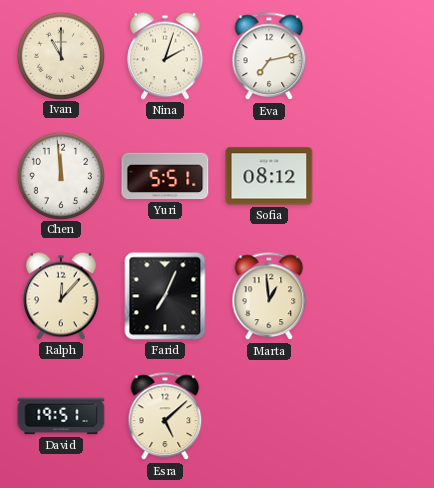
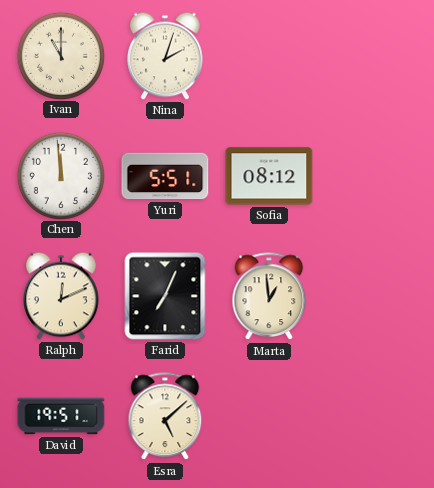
Eva: 7:13 -> none (269, 57)
Ralph: 12:07 -> 12:11 (61, 296)
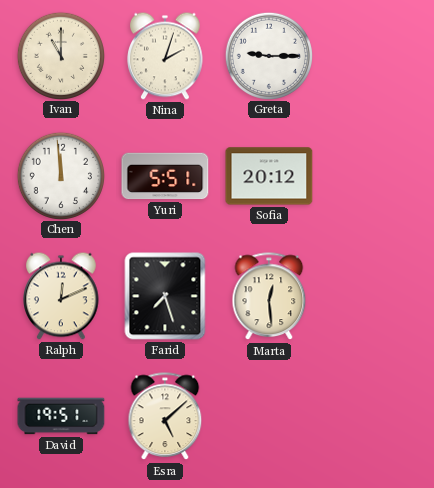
Greta: none -> 9:15 (268, 55)
Sofia: 08:12 -> 20:12 (269, 176)
Farid: 7:04 -> 7:27 (165, 296)
Marta: 12:59 -> 12:29 (269, 297)
